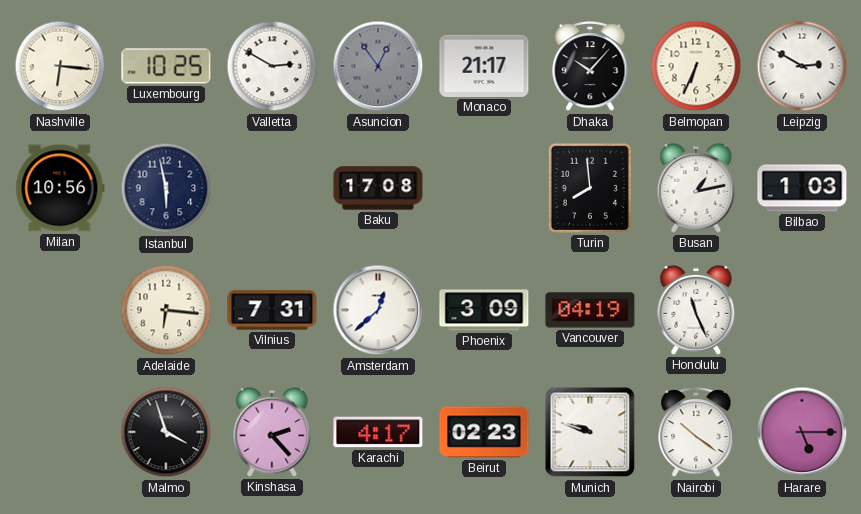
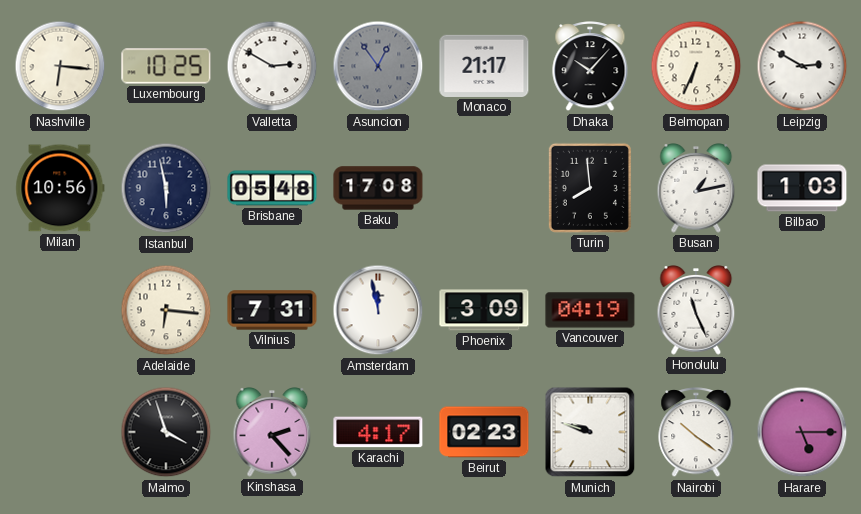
Brisbane: none -> 05:48 (272, 188)
Amsterdam: 12:38 -> 11:58 (378, 310)
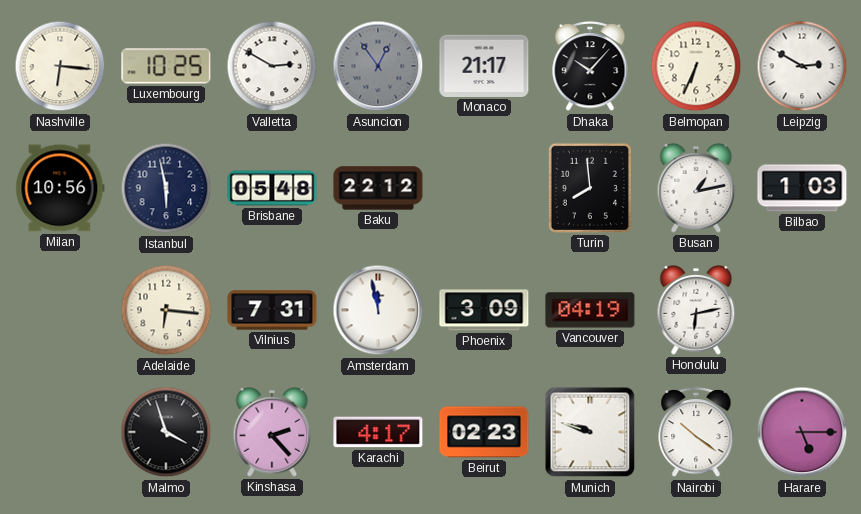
Baku: 17:08 -> 22:12 (378, 188)
Honolulu: 11:26 -> 6:13 (696, 311)
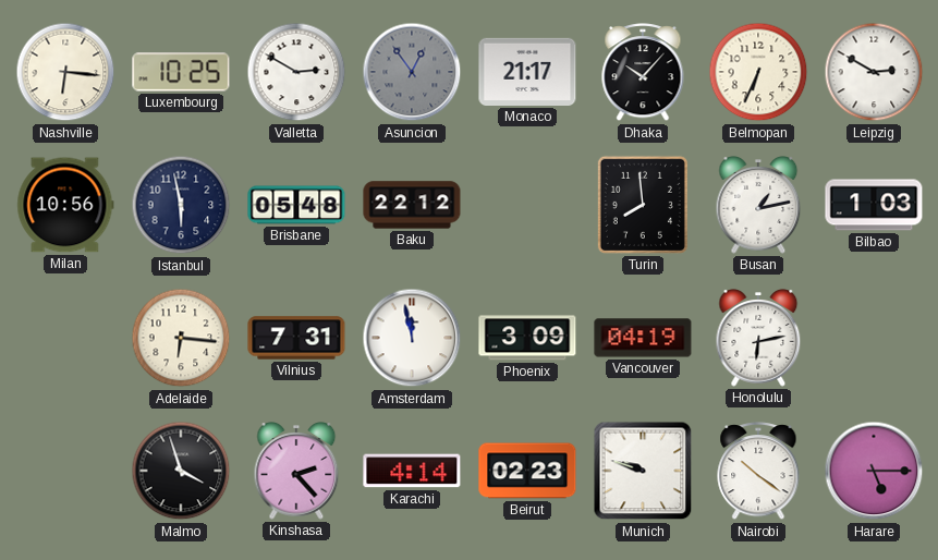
Karachi: 4:17 -> 4:14 (412, 471)
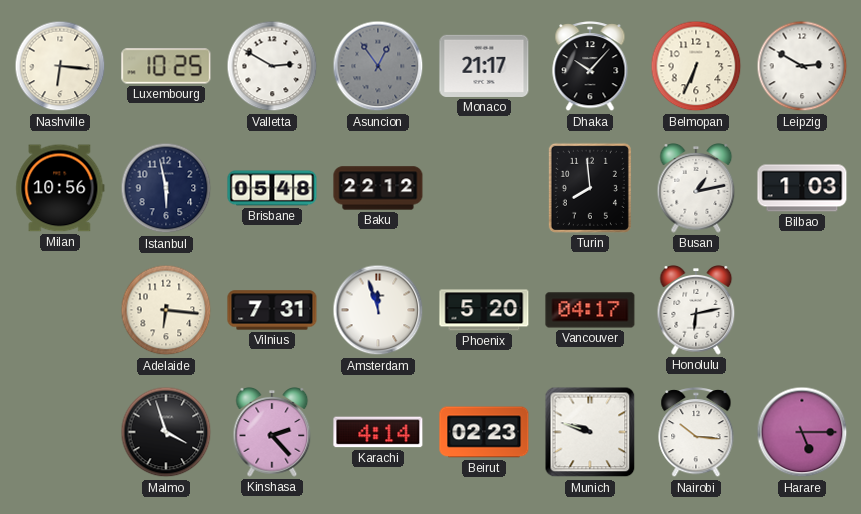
Amsterdam: 11:58 -> 11:57 (378, 310)
Phoenix: 3:09 -> 5:20 (484, 310)
Vancouver: 04:19 -> 04:17 (590, 310)
Nairobi: 10:21 -> 10:16 (696, 433)
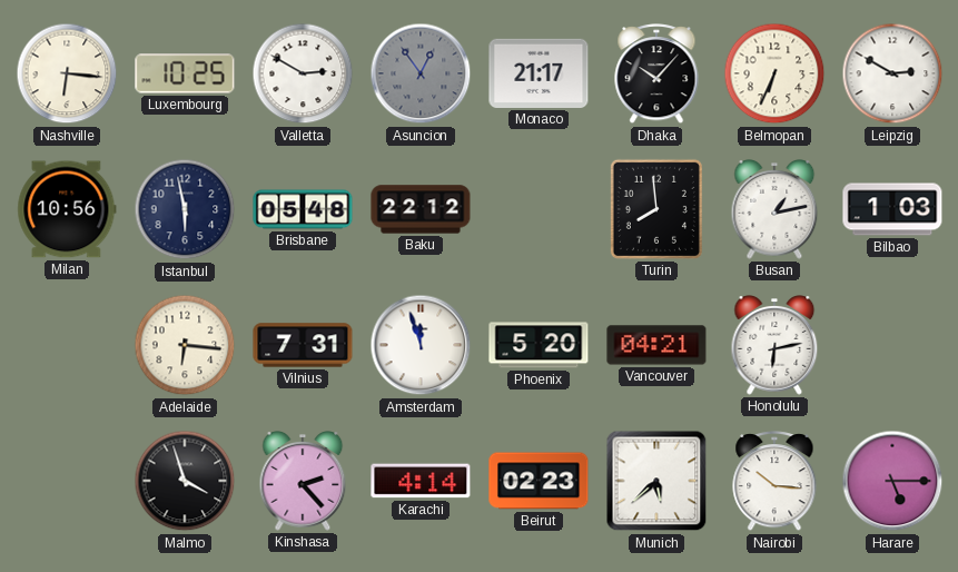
Vancouver: 04:17 -> 04:21 (656, 345)
Munich: 9:48 -> 5:38 (656, 481)
